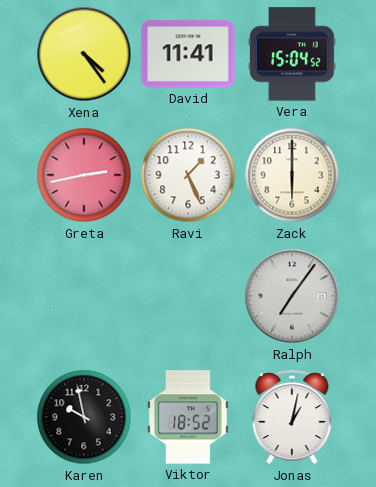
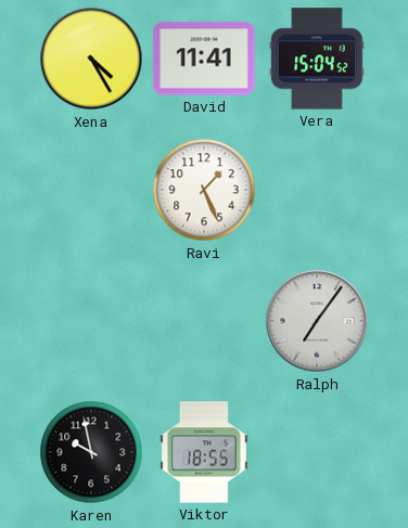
Xena: 4:24 -> 4:25 (91, 59)
Greta: 2:43 -> none (84, 175)
Zack: 6:00 -> none (292, 175)
Viktor: 18:52 -> 18:55 (204, 452)
Jonas: 1:02 -> none (292, 418)
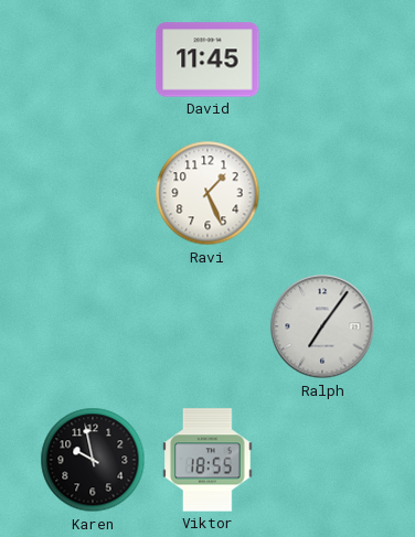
Xena: 4:25 -> none (91, 59)
David: 11:41 -> 11:45 (208, 60)
Vera: 15:04 -> none (317, 59)
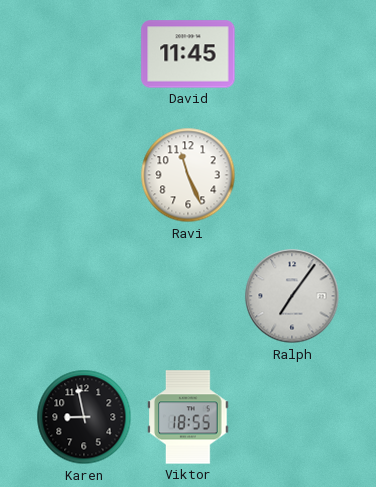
Ravi: 1:26 -> 11:26 (188, 175)
Karen: 9:58 -> 8:58 (84, 417)
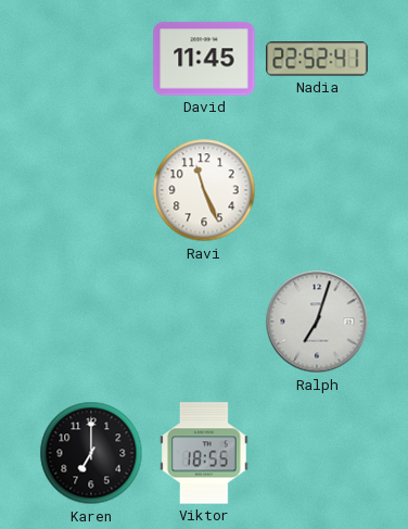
Nadia: none -> 22:52 (317, 59)
Ralph: 7:06 -> 7:03 (317, 322)
Karen: 8:58 -> 7:00 (91, 453)
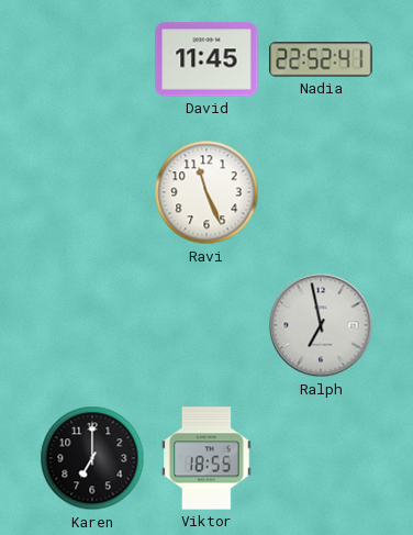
Ralph: 7:03 -> 6:58 (321, 325)
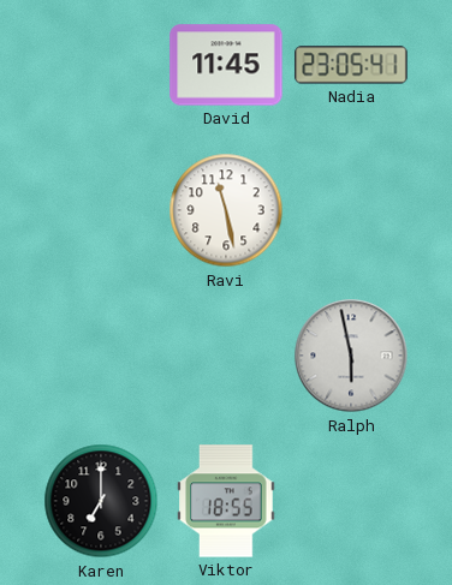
Nadia: 22:52 -> 23:05 (351, 65)
Ravi: 11:26 -> 11:28 (226, 210)
Ralph: 6:58 -> 5:58 (351, 356)
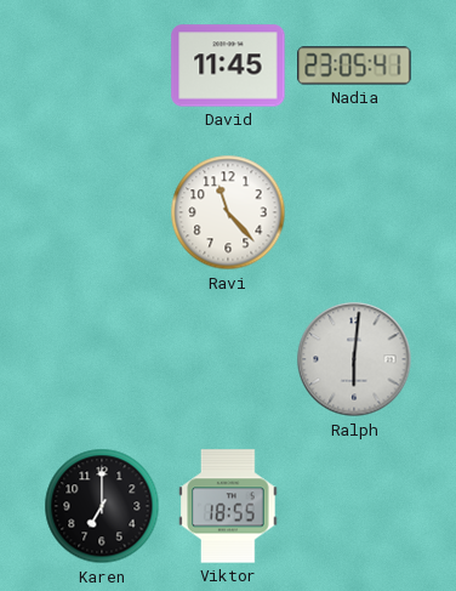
Ravi: 11:28 -> 11:23 (228, 212)
Ralph: 5:58 -> 6:01 (354, 359)
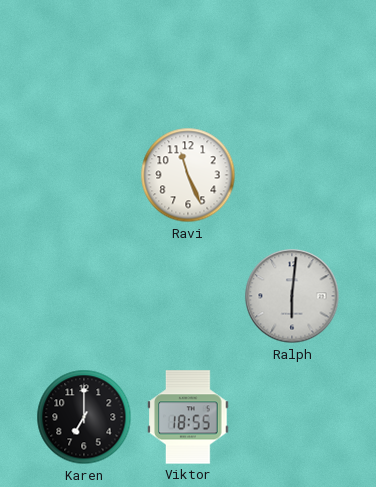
David: 11:45 -> none (228, 66)
Nadia: 23:05 -> none (354, 66)
Ravi: 11:23 -> 11:26 (188, 175)
